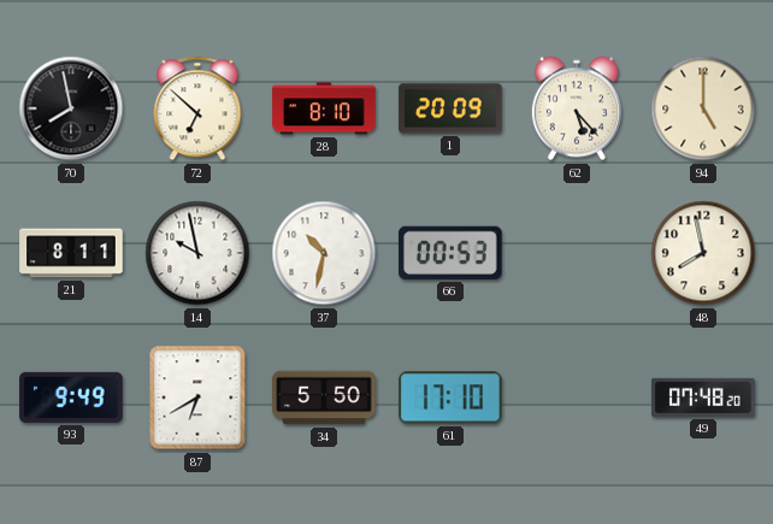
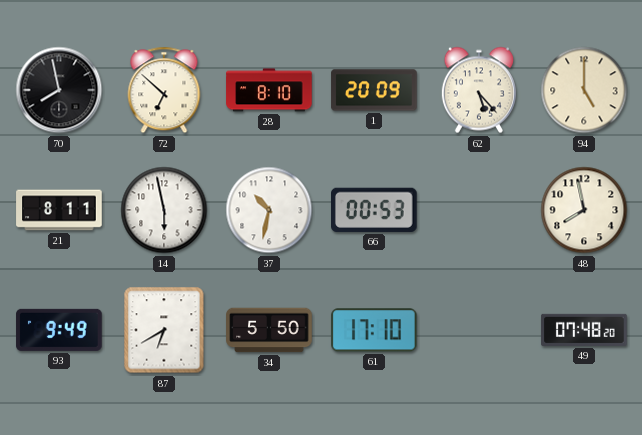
14: 9:58 -> 5:58 (164, 210)
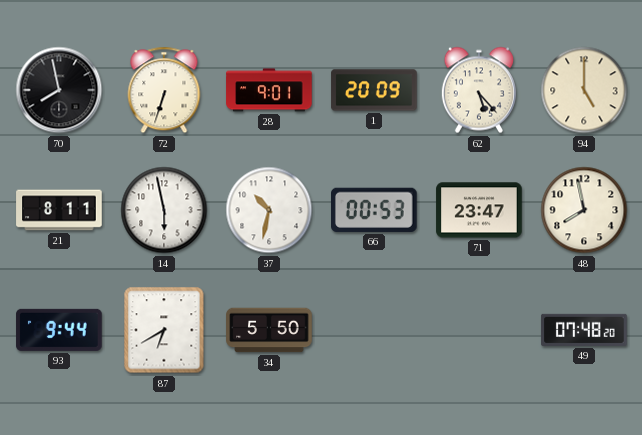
72: 6:52 -> 6:33 (164, 90)
28: 8:10 -> 9:01 (269, 90)
71: none -> 23:47 (479, 210)
93: 9:49 -> 9:44 (59, 330)
61: 17:10 -> none (375, 330)
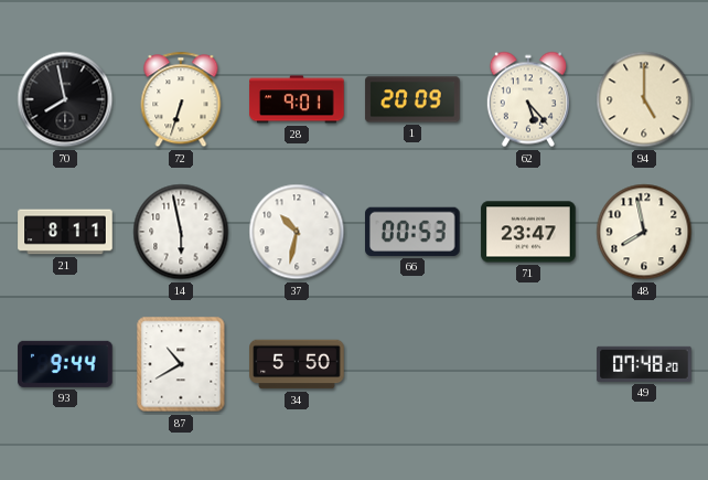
87: 6:40 -> 10:40 (181, 364)
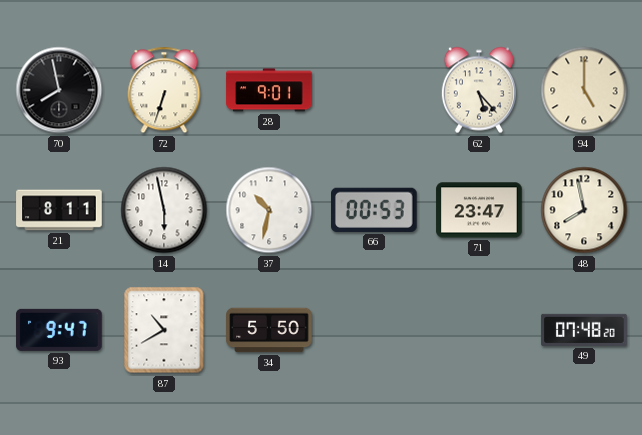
1: 20:09 -> none (412, 99)
93: 9:44 -> 9:47 (59, 330)
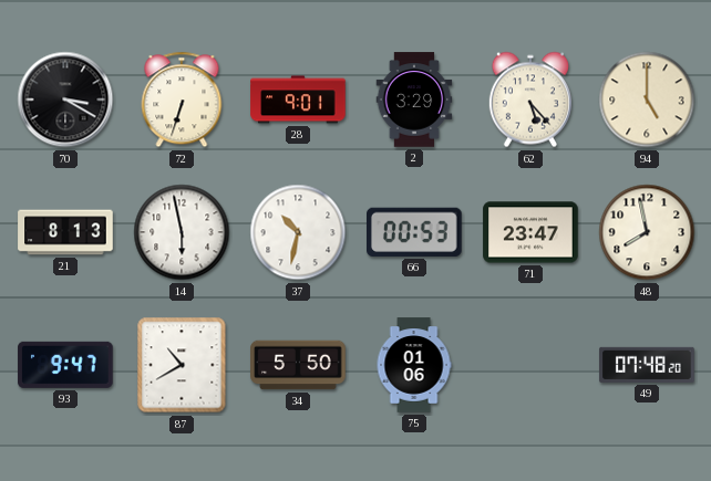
70: 7:58 -> 3:20 (65, 100)
2: none -> 3:29 (414, 100)
21: 8:11 -> 8:13 (65, 232)
75: none -> 01:06 (414, 365)
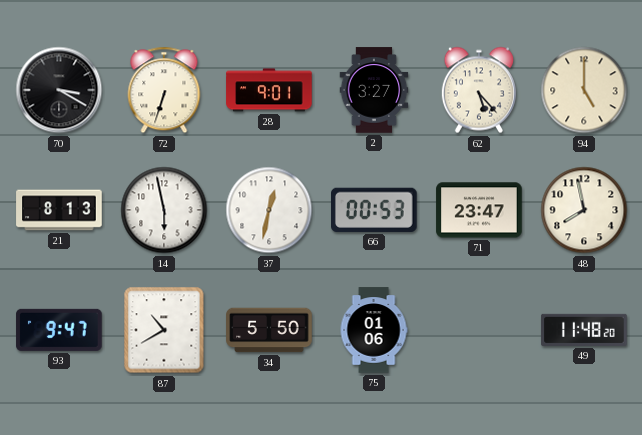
2: 3:29 -> 3:27 (374, 90)
37: 10:32 -> 12:32 (269, 210)
49: 07:48 -> 11:48 (584, 330)
